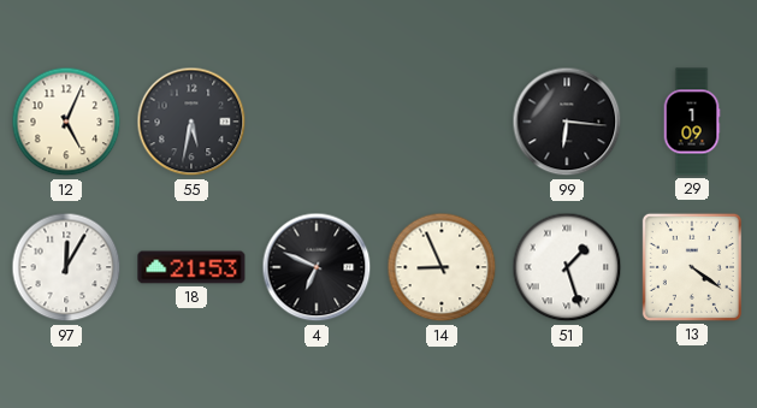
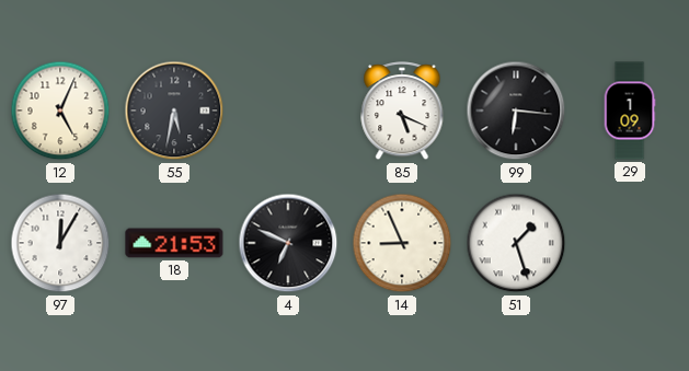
85: none -> 5:19 (402, 112)
13: 4:21 -> none (692, 267)
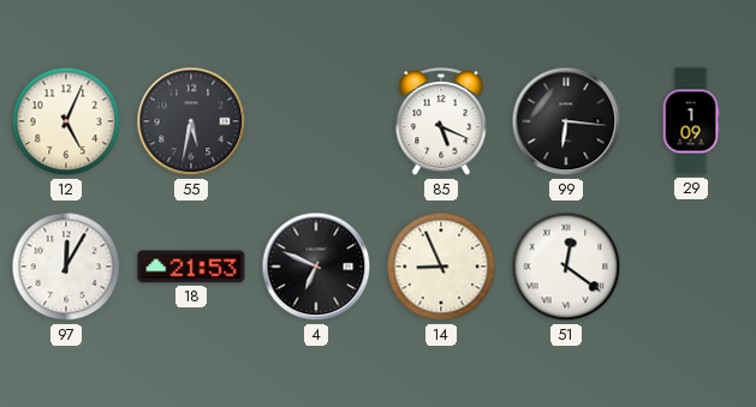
51: 1:27 -> 12:21 (566, 267)
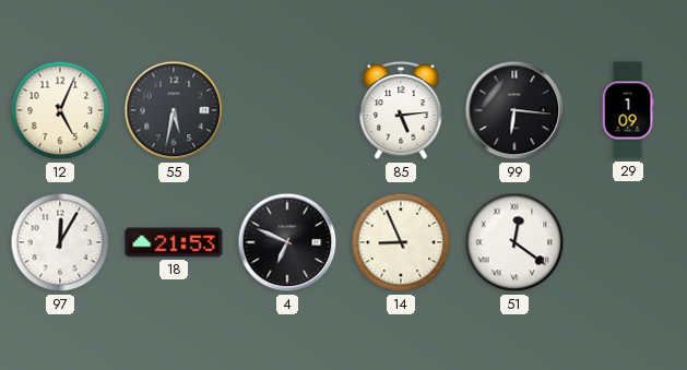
85: 5:19 -> 5:14 (401, 111)
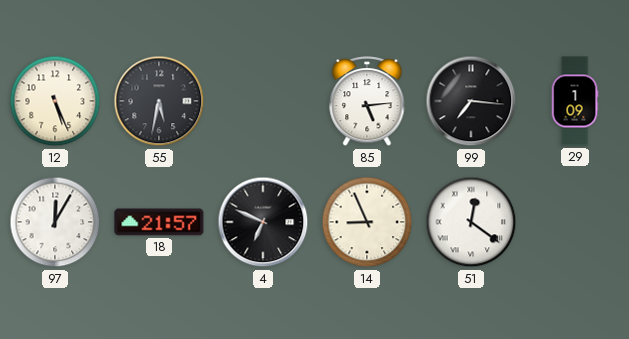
12: 5:04 -> 5:26 (55, 101)
99: 6:16 -> 7:16 (471, 101)
18: 21:53 -> 21:57 (159, 222)
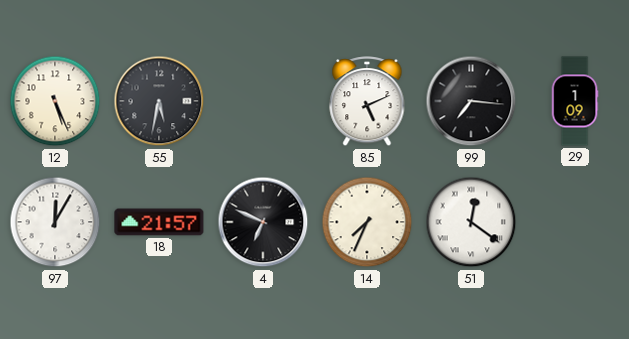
85: 5:14 -> 5:11 (367, 102)
14: 8:56 -> 7:34 (367, 222)
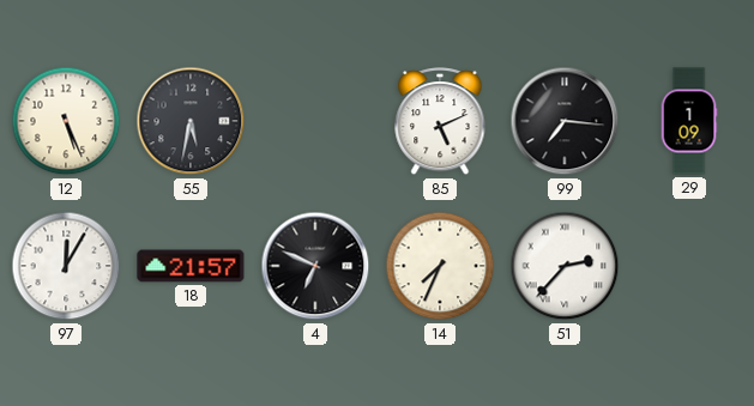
51: 12:21 -> 2:37 (565, 266)
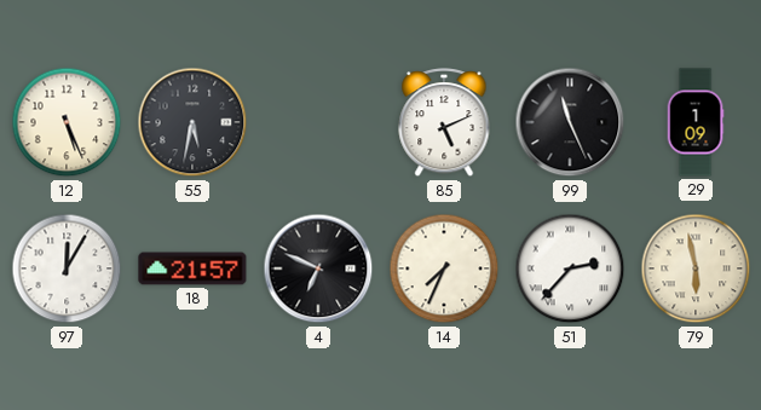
99: 7:16 -> 11:26 (570, 122)
79: none -> 5:58 (696, 268)
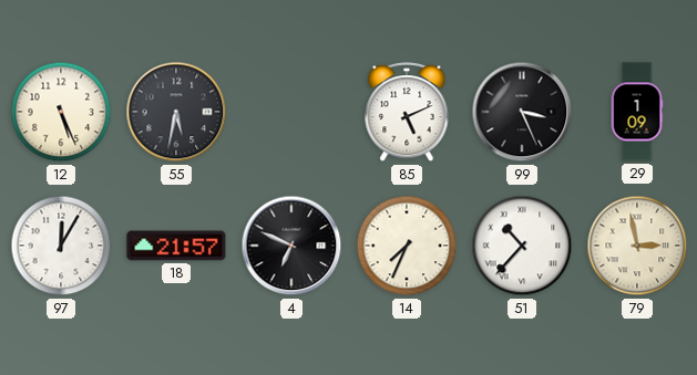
99: 11:26 -> 3:26 (522, 112)
51: 2:37 -> 10:37 (522, 246)
79: 5:58 -> 2:58 (637, 246)
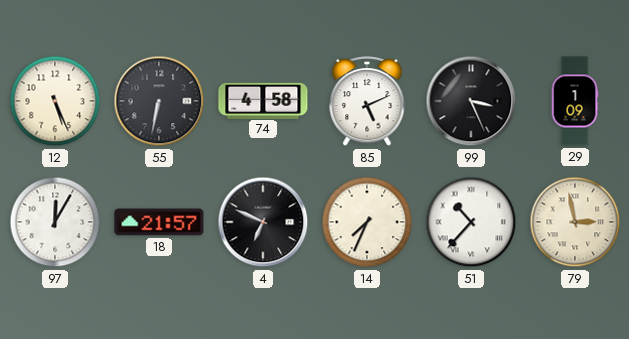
55: 5:32 -> 6:32 (159, 101)
74: none -> 4:58 (263, 100)
